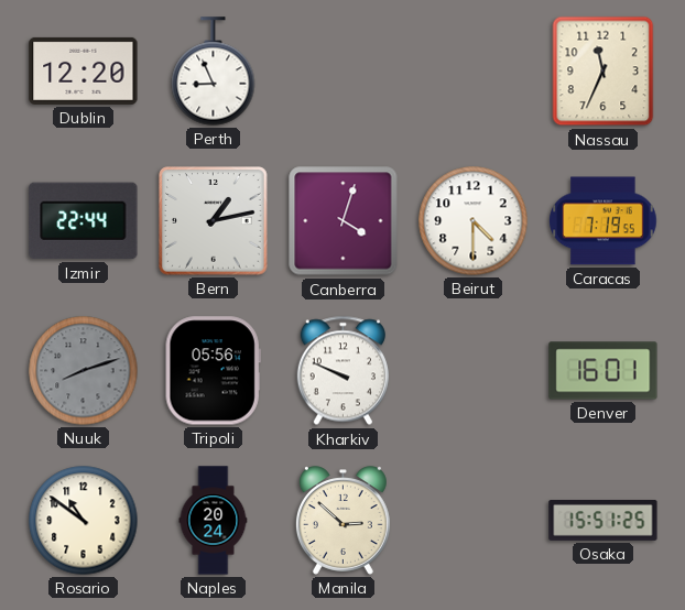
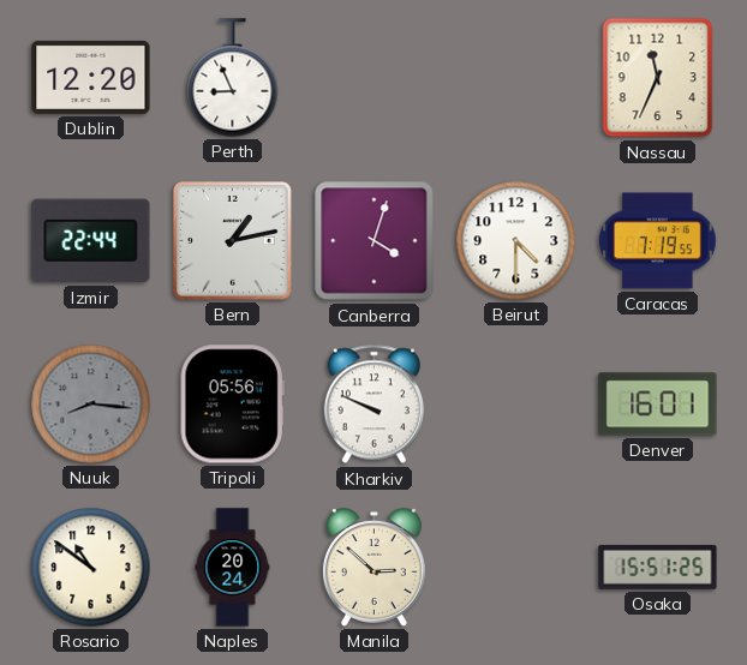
Nuuk: 8:12 -> 8:16 (91, 405)
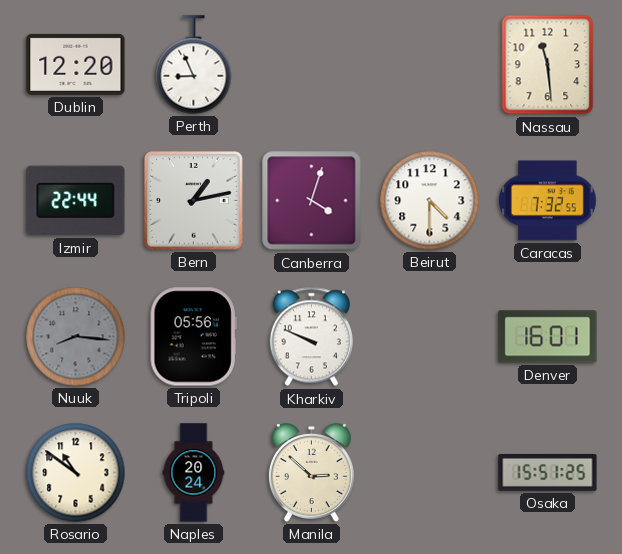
Nassau: 11:34 -> 11:29 (548, 65)
Caracas: 7:19 -> 7:32 (548, 201)
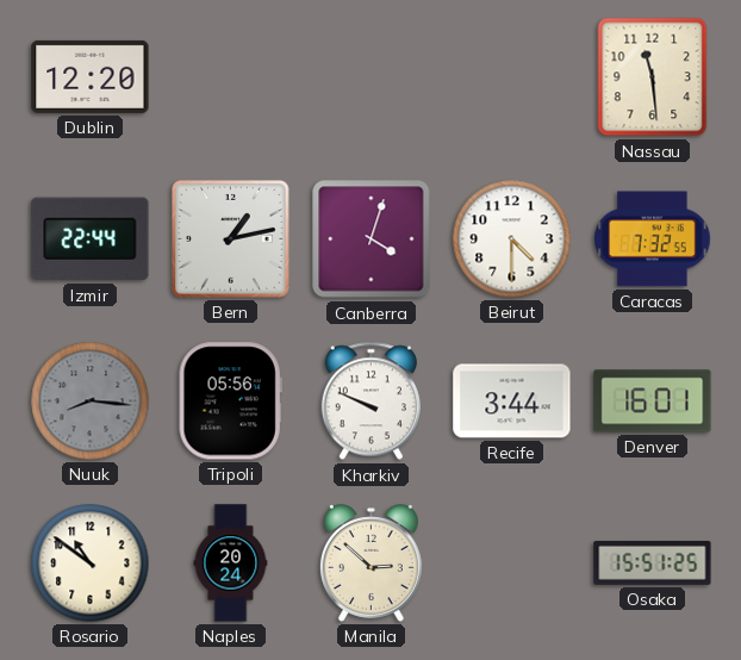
Perth: 8:56 -> none (194, 65)
Recife: none -> 3:44 (512, 401)
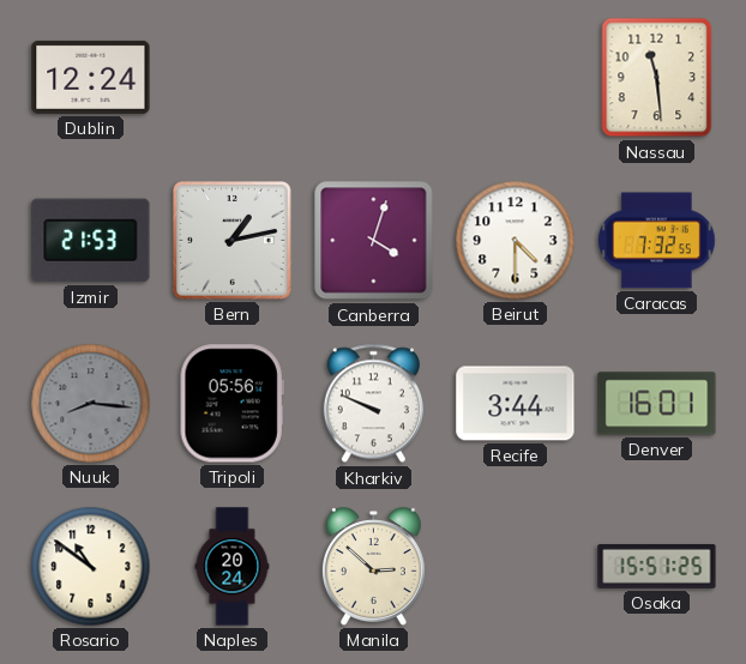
Dublin: 12:20 -> 12:24 (91, 77)
Izmir: 22:44 -> 21:53 (91, 241)
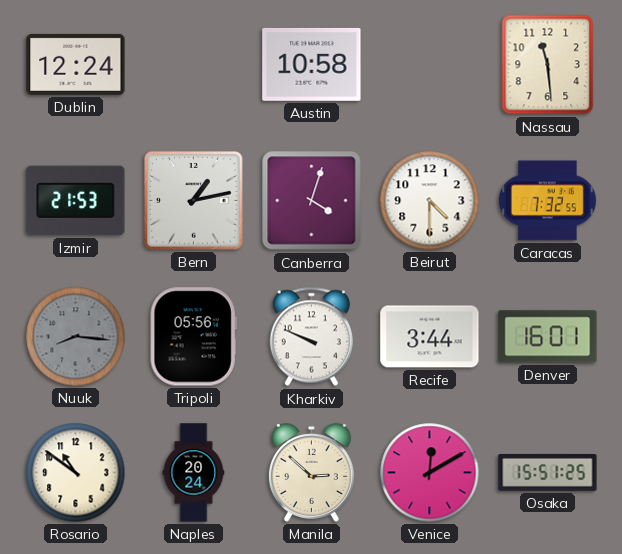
Austin: none -> 10:58 (312, 64)
Venice: none -> 12:10 (430, 473)
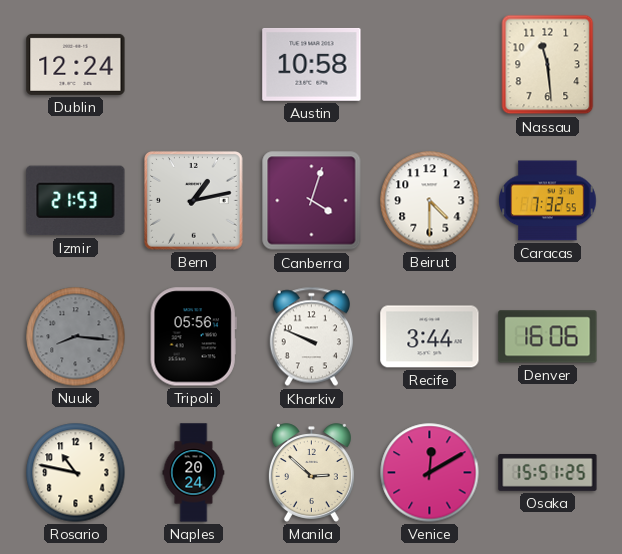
Denver: 16:01 -> 16:06 (548, 337)
Rosario: 10:51 -> 10:47 (76, 473)
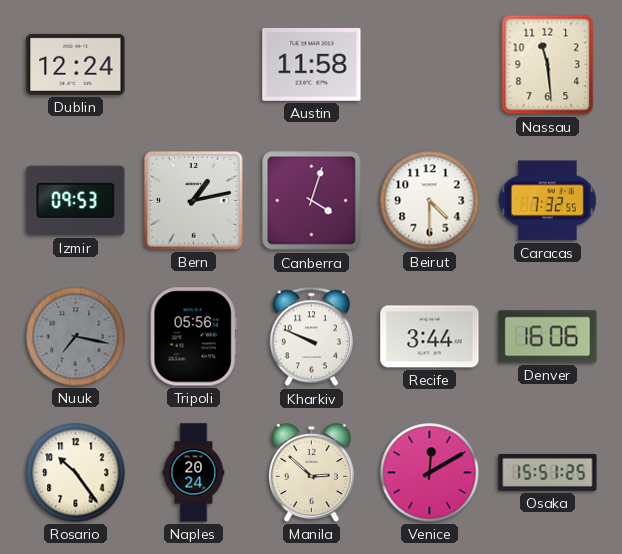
Austin: 10:58 -> 11:58 (312, 64)
Izmir: 21:53 -> 09:53 (76, 201)
Nuuk: 8:16 -> 7:17 (76, 337)
Rosario: 10:47 -> 10:24 (76, 473)
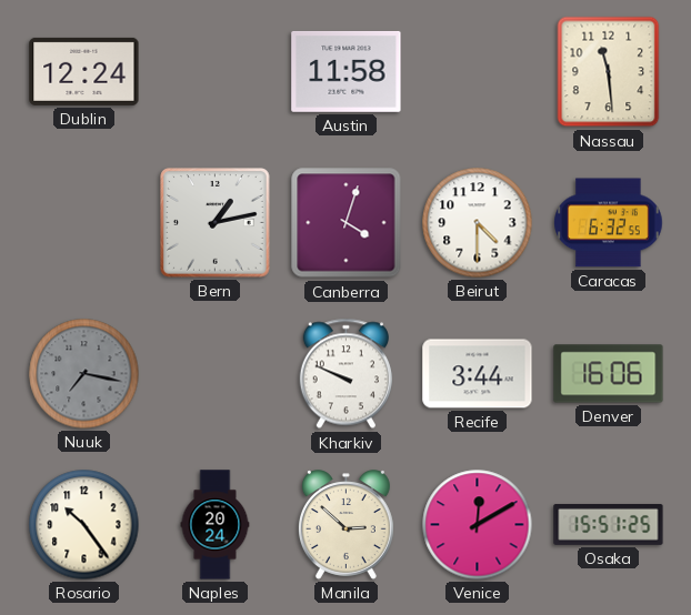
Izmir: 09:53 -> none (76, 201)
Caracas: 7:32 -> 6:32 (609, 223)
Tripoli: 05:56 -> none (193, 337)
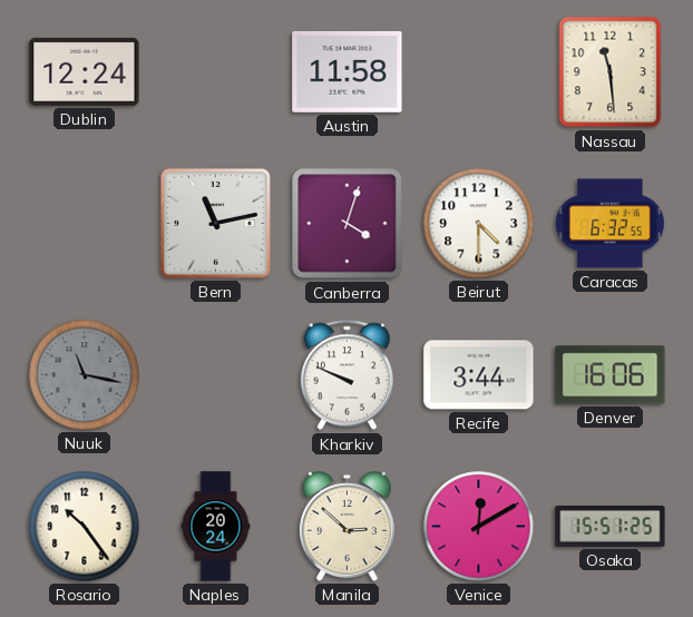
Bern: 1:13 -> 11:13 (216, 224)
Nuuk: 7:17 -> 11:17 (85, 375)
